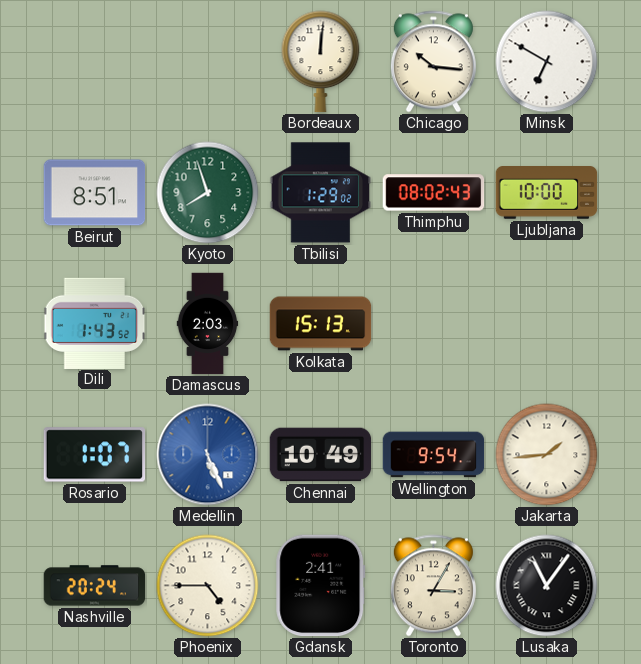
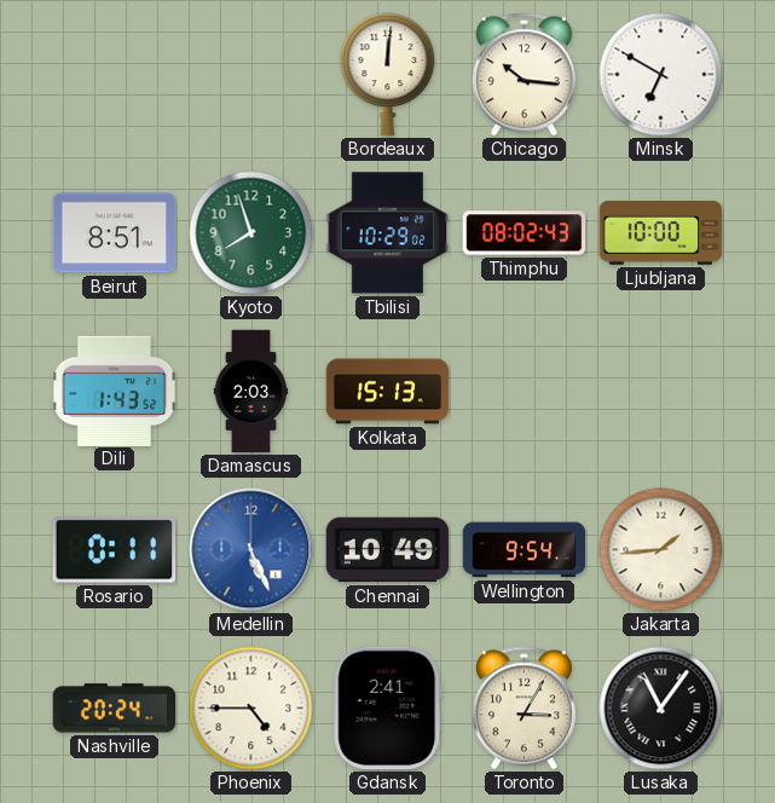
Tbilisi: 1:29 -> 10:29 (388, 233)
Rosario: 1:07 -> 0:11 (115, 550)
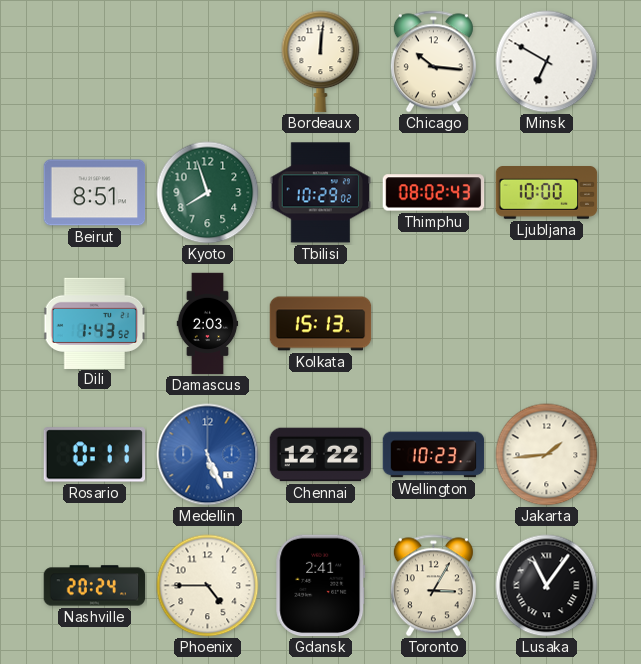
Chennai: 10:49 -> 12:22 (321, 455)
Wellington: 9:54 -> 10:23 (434, 455)
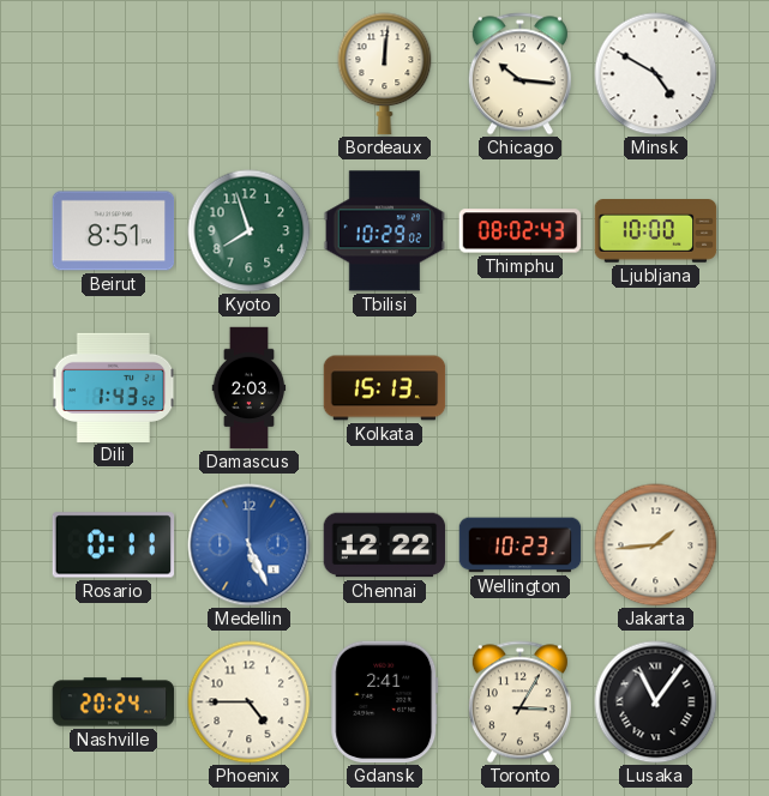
Minsk: 6:50 -> 4:50 (656, 74)
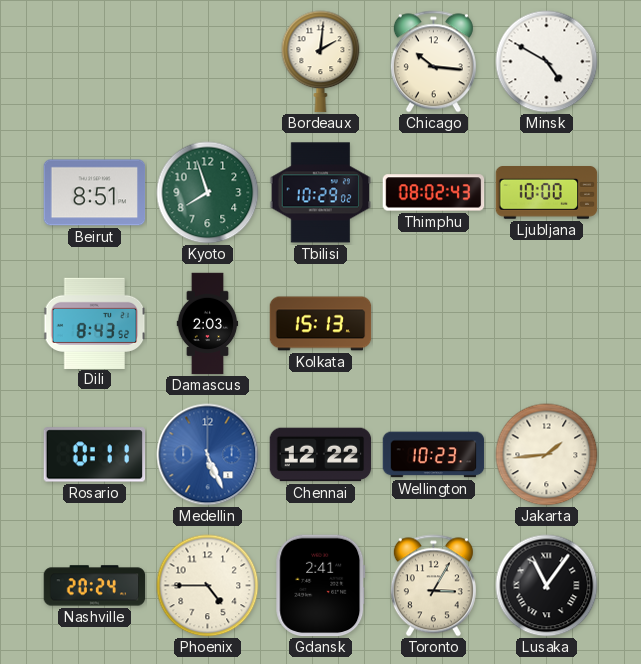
Bordeaux: 12:01 -> 2:01 (321, 62)
Dili: 1:43 -> 8:43 (95, 323)
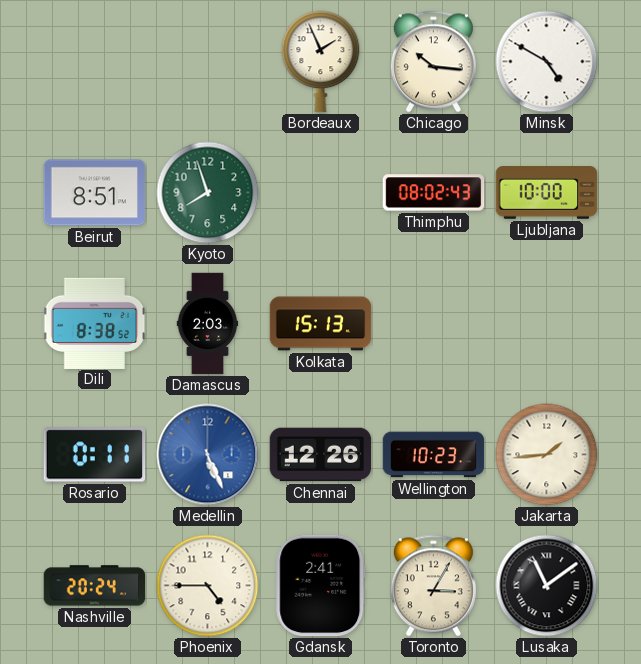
Bordeaux: 2:01 -> 1:56 (321, 62)
Tbilisi: 10:29 -> none (321, 193)
Dili: 8:43 -> 8:38 (95, 323)
Chennai: 12:22 -> 12:26 (321, 455)
Lusaka: 11:06 -> 11:09 (547, 586)
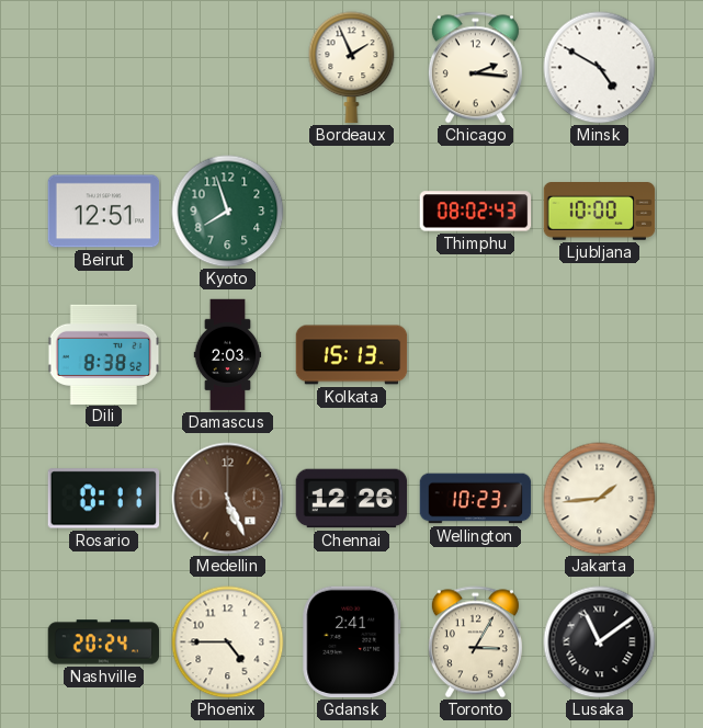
Chicago: 10:16 -> 2:16 (475, 68)
Beirut: 8:51 -> 12:51 (104, 212)
Medellin dial: blue -> brown (228, 499)
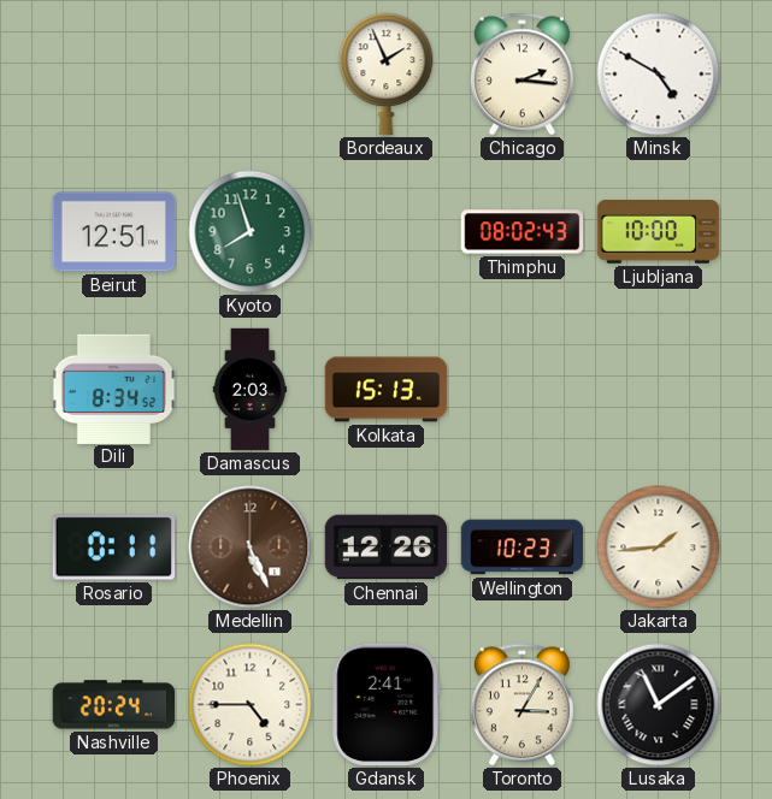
Dili: 8:38 -> 8:34 (114, 389)
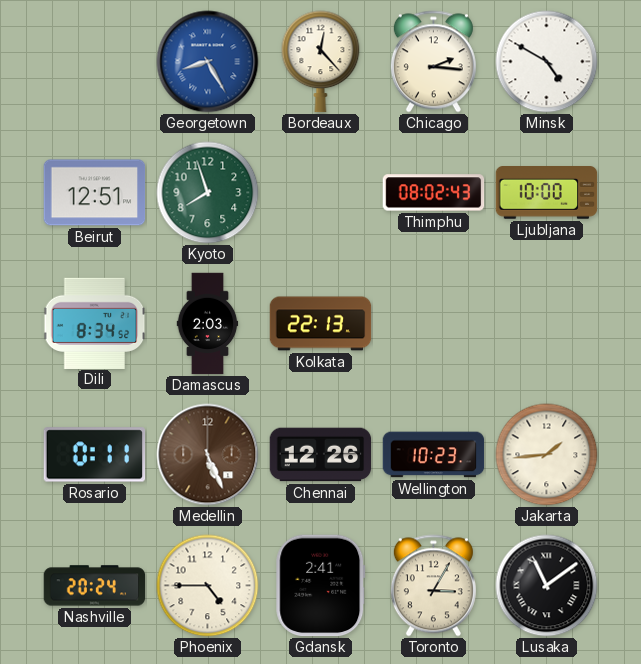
Georgetown: none -> 8:25 (208, 62)
Bordeaux: 1:56 -> 12:23 (321, 62)
Kolkata: 15:13 -> 22:13 (321, 324)
